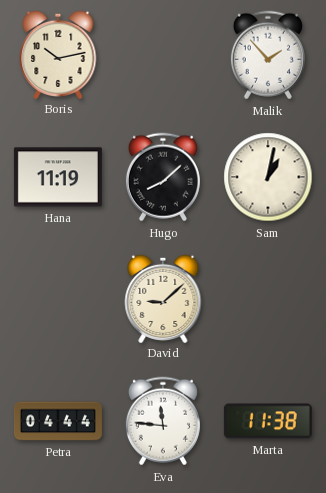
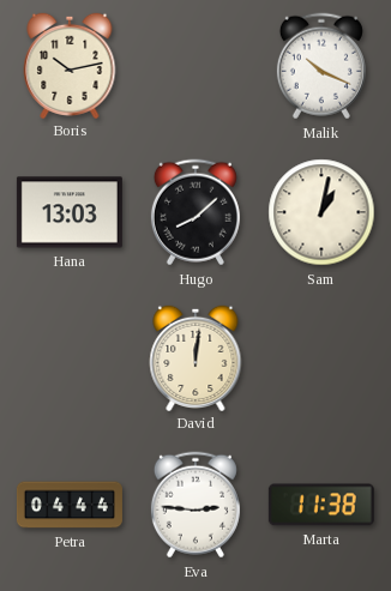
Malik: 1:53 -> 10:19 (321, 66)
Hana: 11:19 -> 13:03 (70, 212)
David: 9:08 -> 12:01 (195, 357)
Eva: 11:46 -> 2:46 (195, 505)
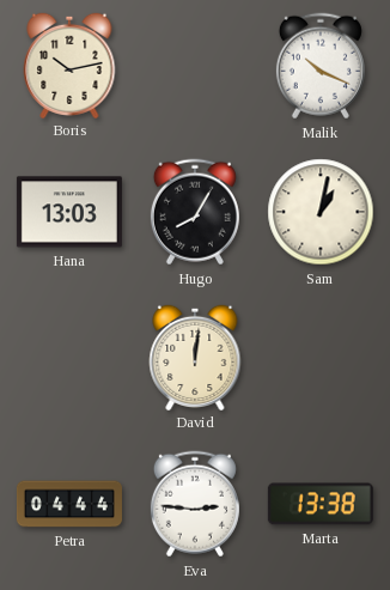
Hugo: 8:08 -> 8:05 (195, 212)
Marta: 11:38 -> 13:38 (321, 504)
